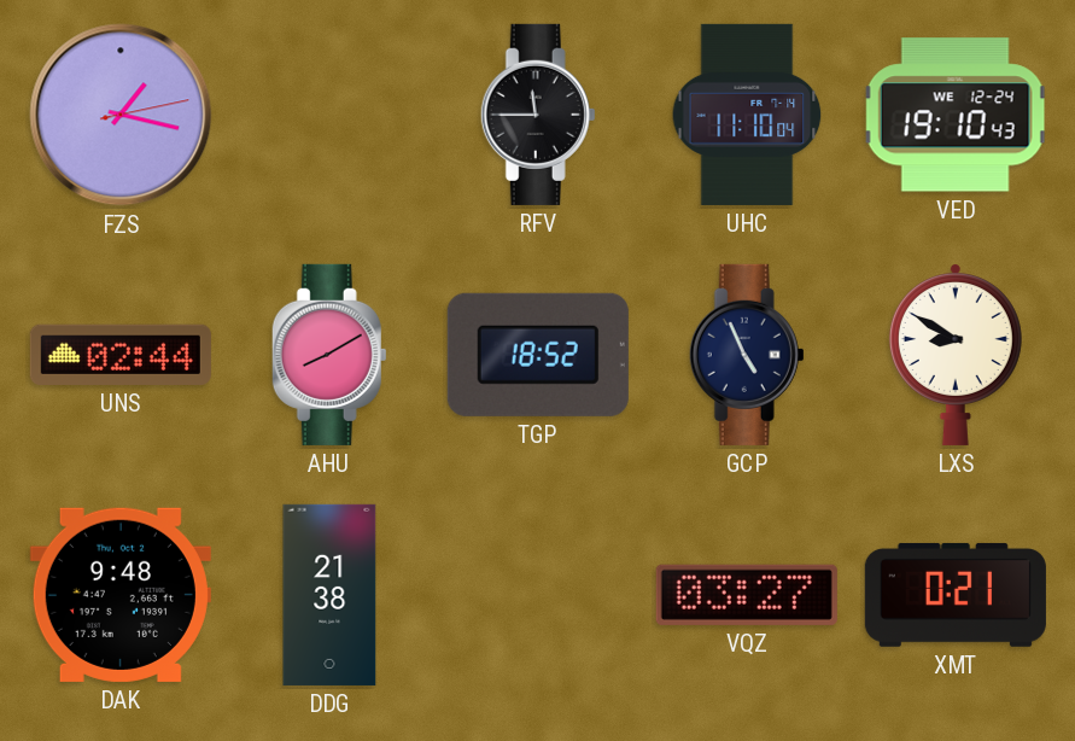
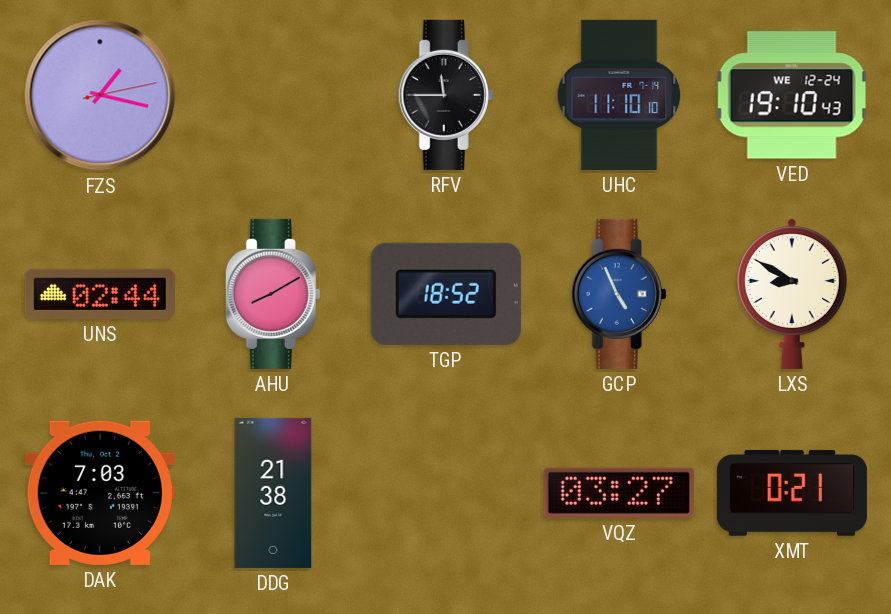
UHC: 11:10:04 -> 11:10:10 (619, 95)
GCP dial: navy -> blue (619, 294)
DAK: 9:48 -> 7:03 (100, 493)
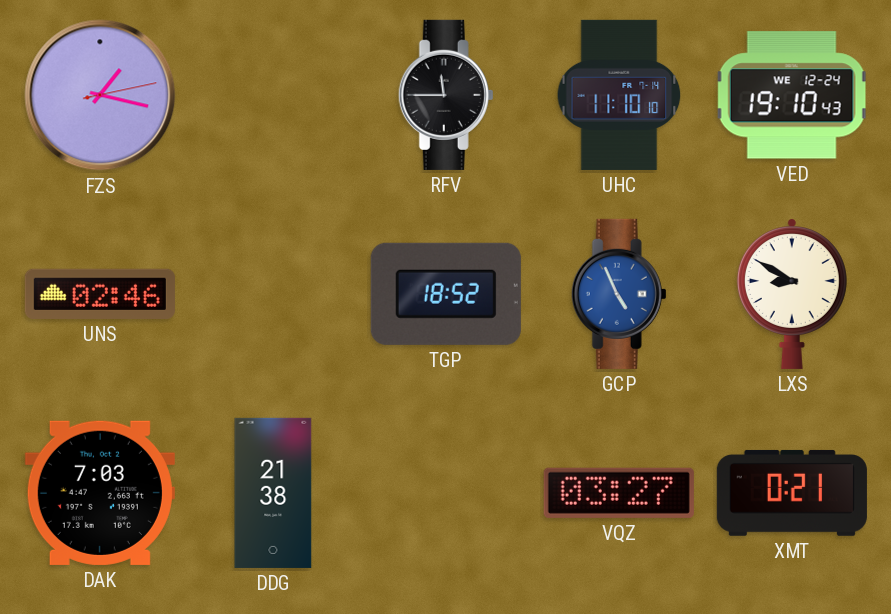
UNS: 02:44 -> 02:46 (100, 294)
AHU: 8:10 -> none (273, 294)
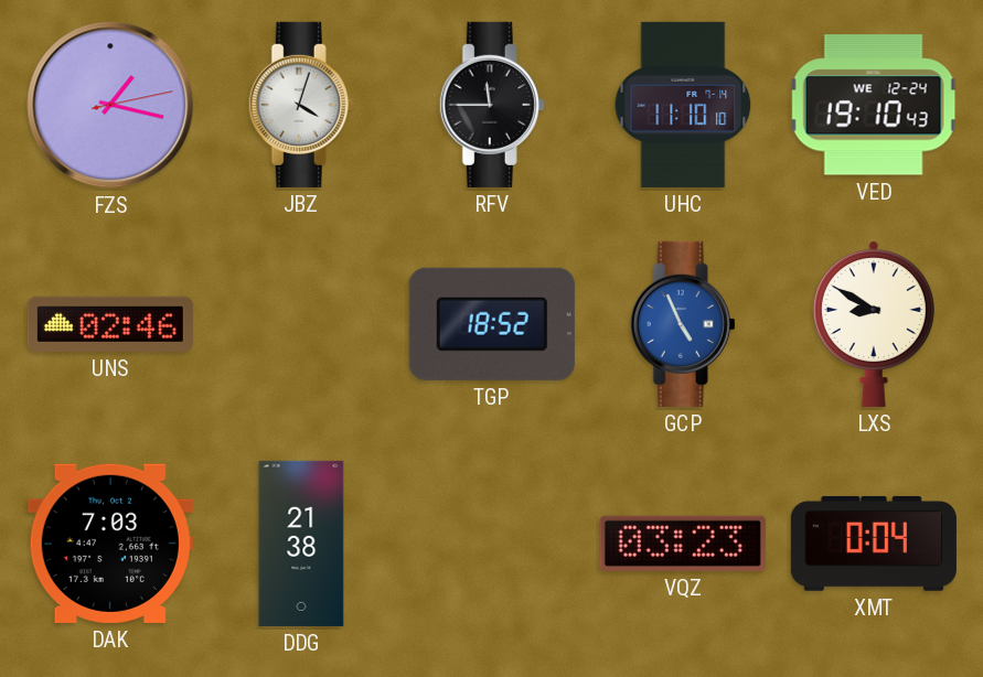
JBZ: none -> 4:03 (301, 105)
VQZ: 03:27 -> 03:23 (683, 544)
XMT: 0:21 -> 0:04 (874, 544)
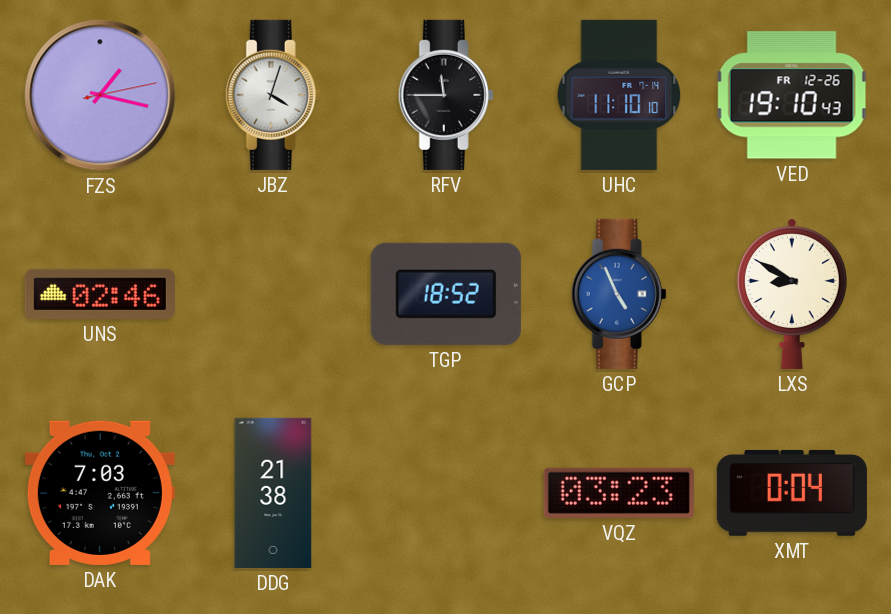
VED date: WE 12-24 -> FR 12-26 (792, 95)
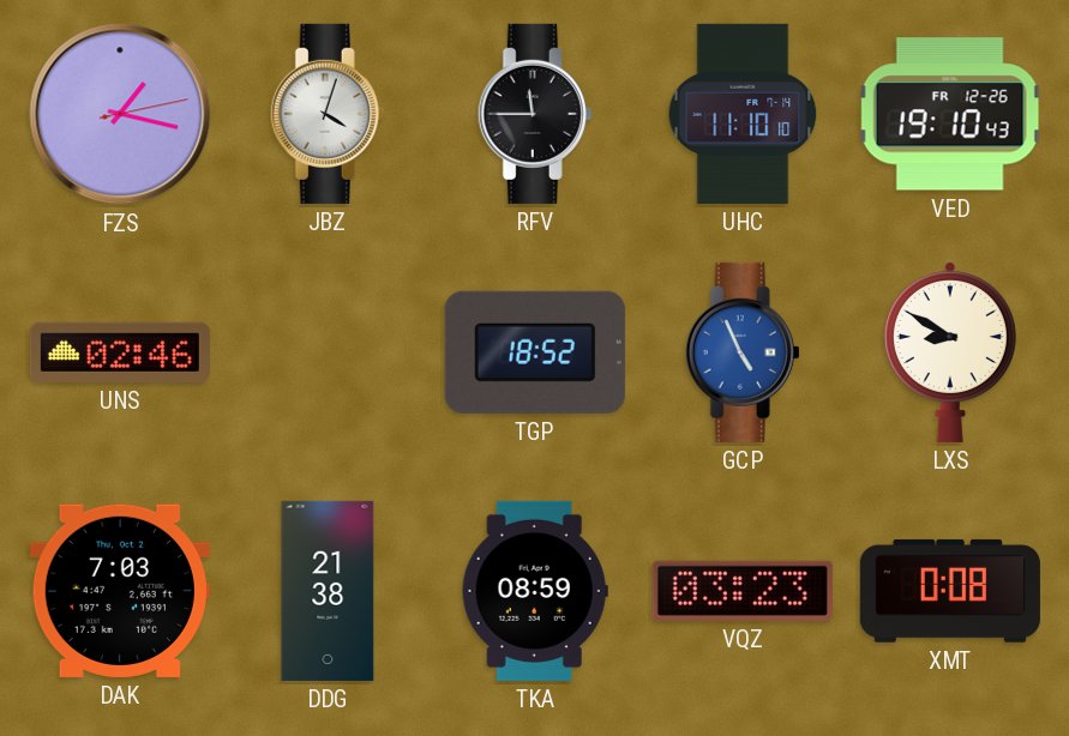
TKA: none -> 08:59 (535, 591)
XMT: 0:04 -> 0:08 (950, 591)
